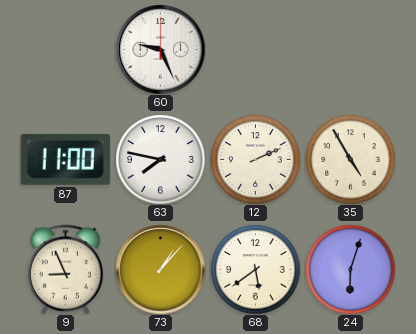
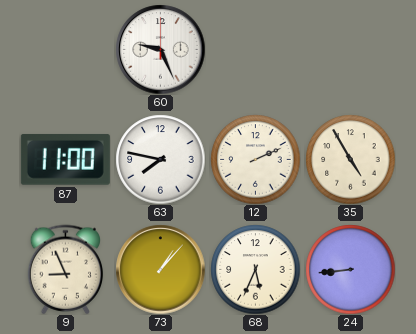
68: 5:39 -> 5:34 (255, 269)
24: 6:03 -> 8:44 (350, 269)
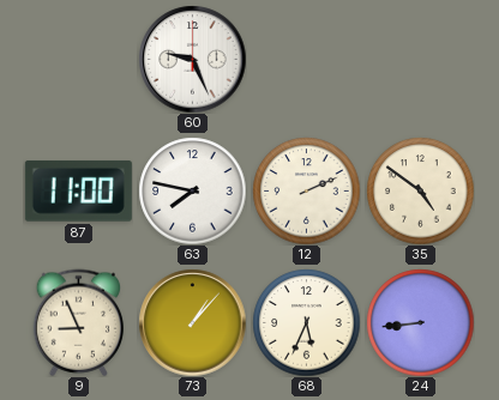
35: 4:55 -> 4:51 (420, 190)
